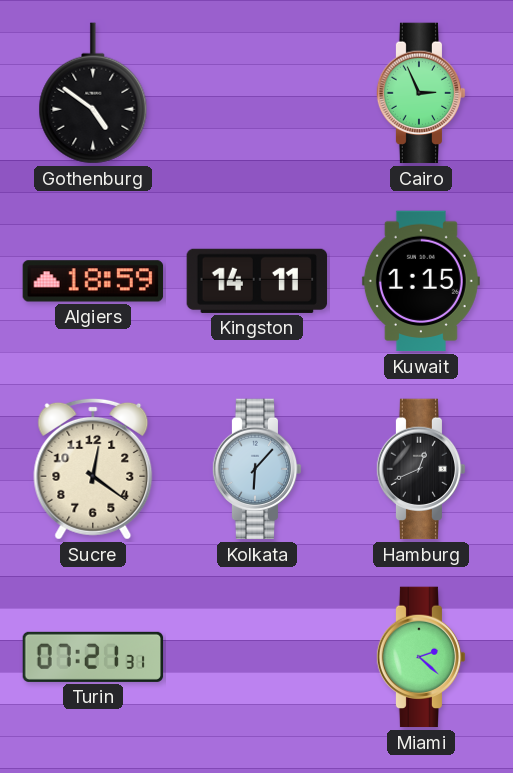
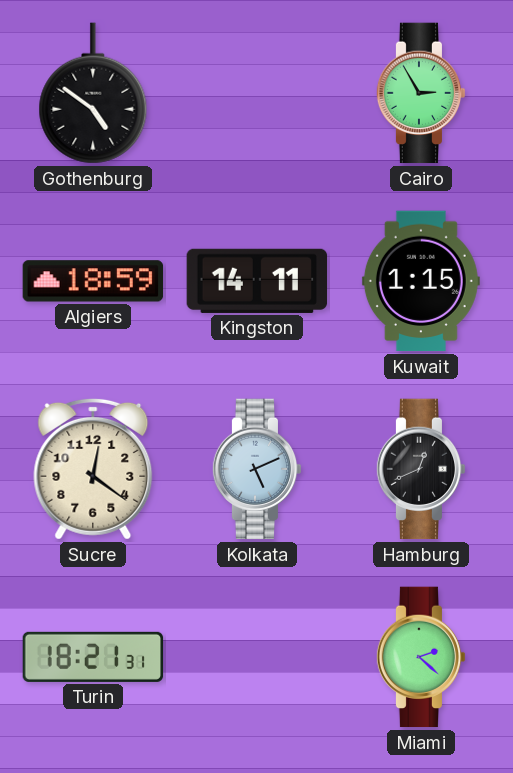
Cairo: 2:56 -> 2:55 (421, 93)
Kolkata: 6:07 -> 5:11 (257, 469)
Turin: 07:21 -> 18:21 (93, 657)
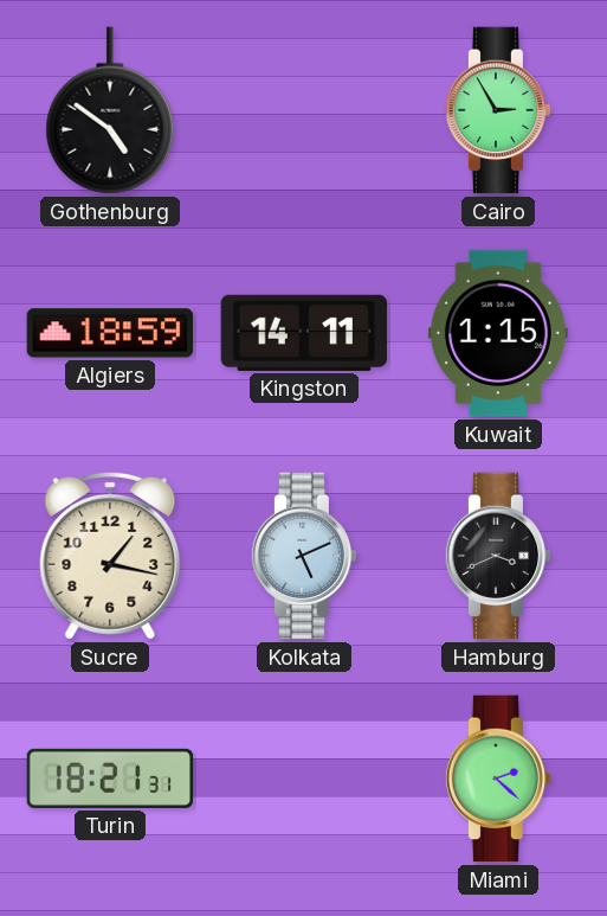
Sucre: 12:21 -> 1:17 (110, 556)
Hamburg: 12:41 -> 3:41 (498, 556)
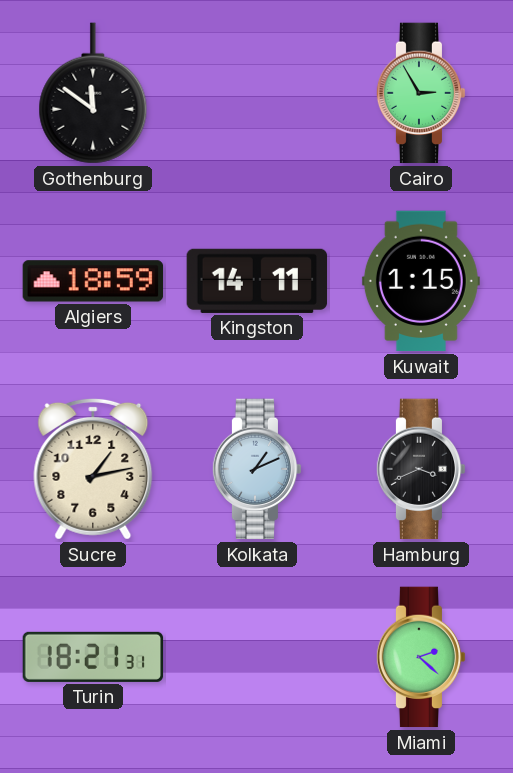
Gothenburg: 4:51 -> 11:51 (93, 93)
Sucre: 1:17 -> 1:13 (93, 469)
Kolkata: 5:11 -> 1:11 (257, 469)
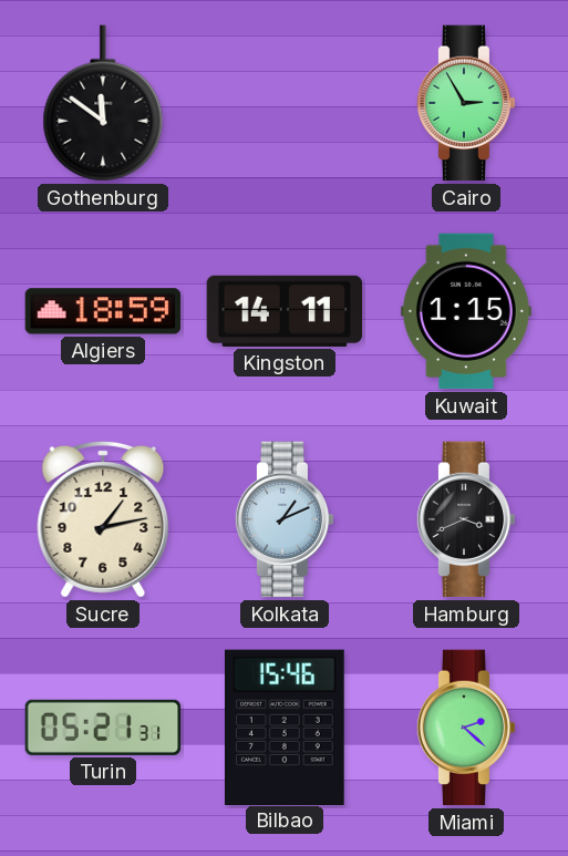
Turin: 18:21 -> 05:21 (103, 728)
Bilbao: none -> 15:46 (285, 726)
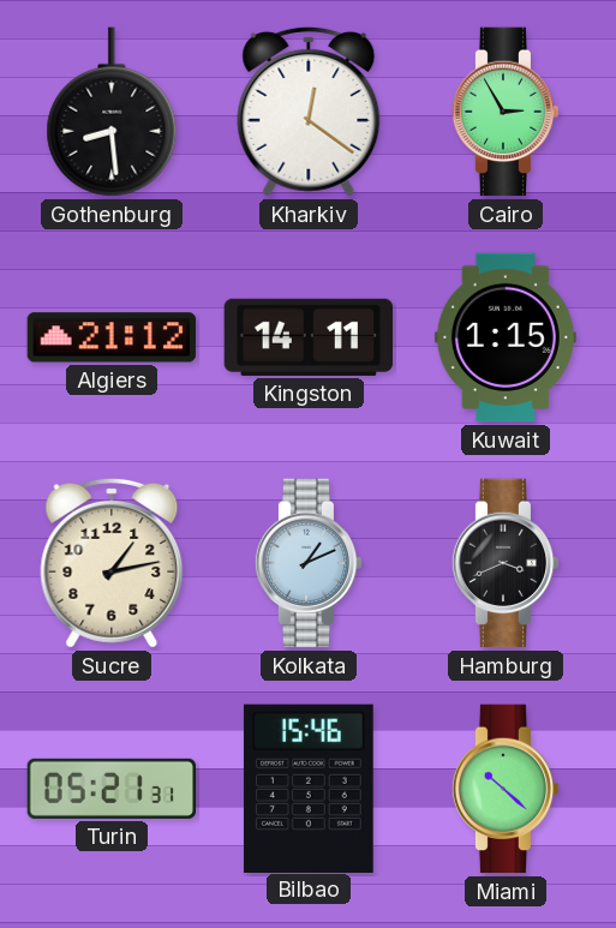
Gothenburg: 11:51 -> 8:29 (112, 112)
Kharkiv: none -> 12:21 (309, 112)
Algiers: 18:59 -> 21:12 (112, 337)
Miami: 2:22 -> 10:22 (506, 789)
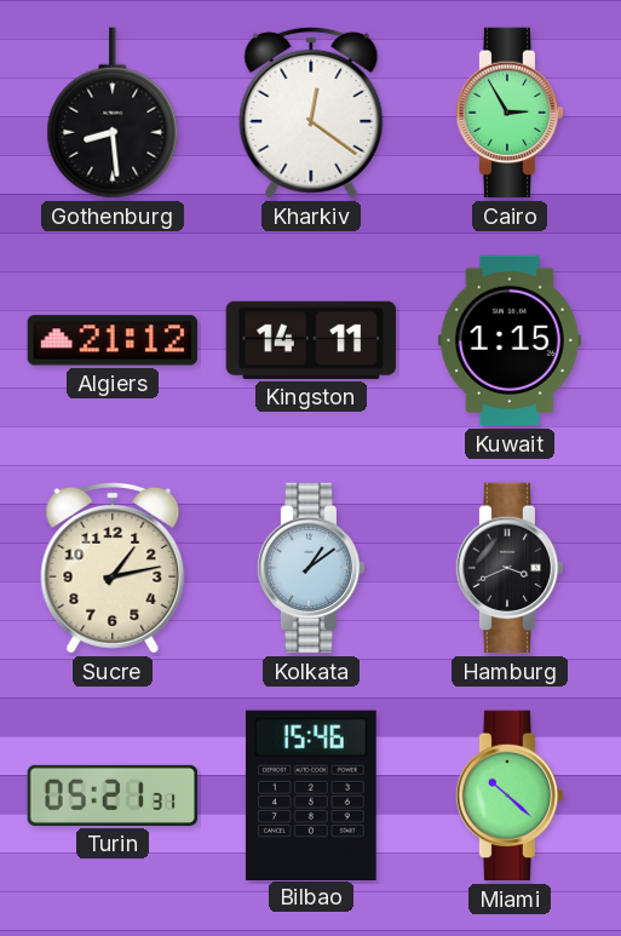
Kolkata: 1:11 -> 1:09 (311, 568)
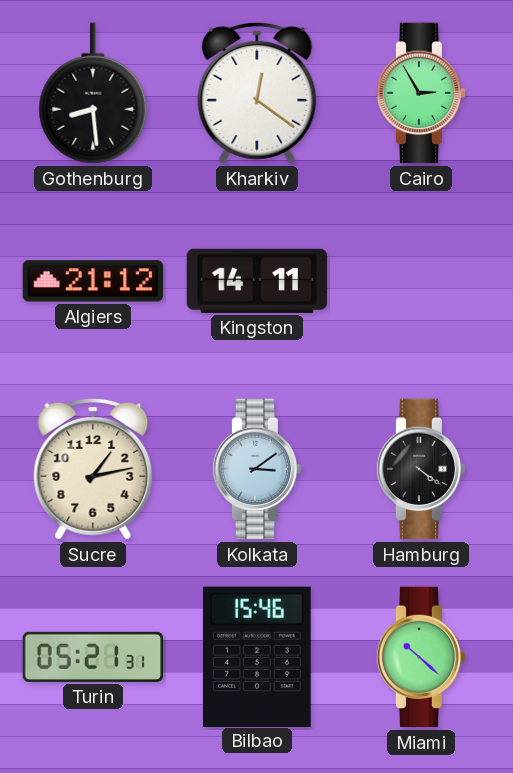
Kuwait: 1:15 -> none (510, 340)
Kolkata: 1:09 -> 3:09 (257, 469)
Hamburg: 3:41 -> 4:21 (421, 469)
